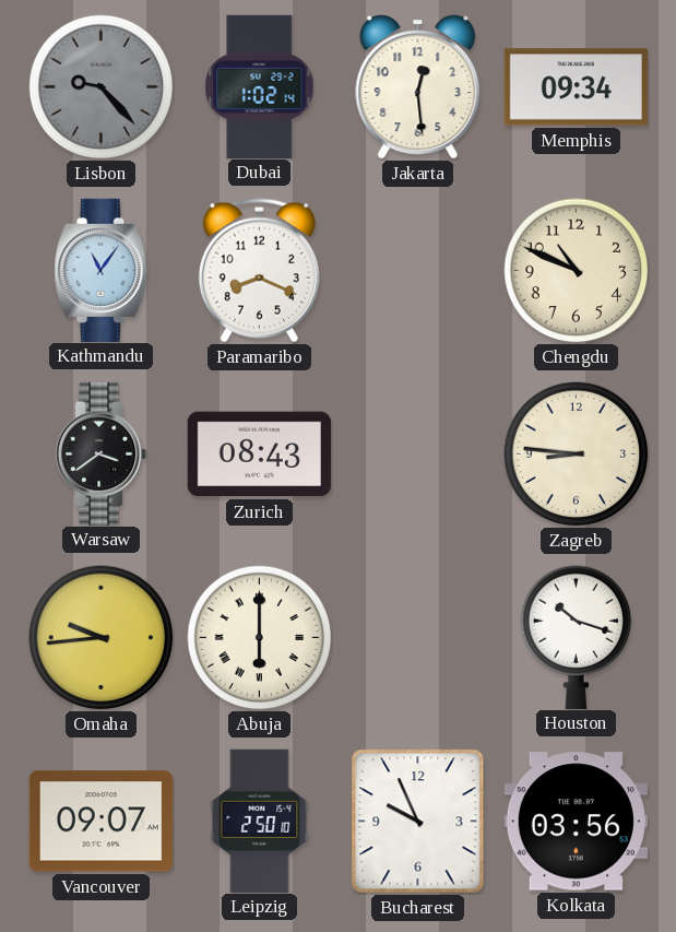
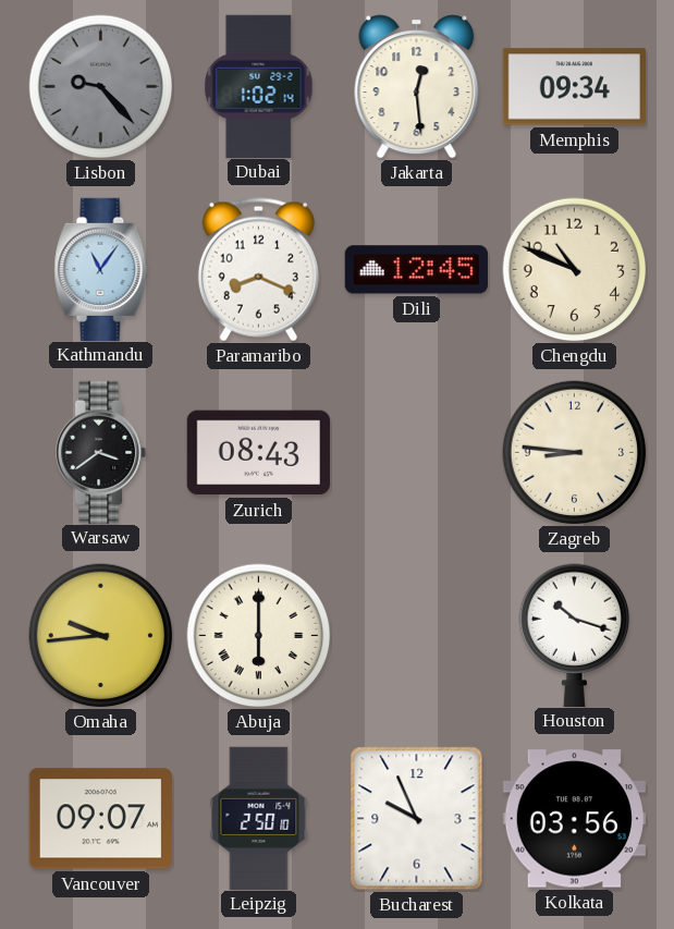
Dili: none -> 12:45 (416, 270)
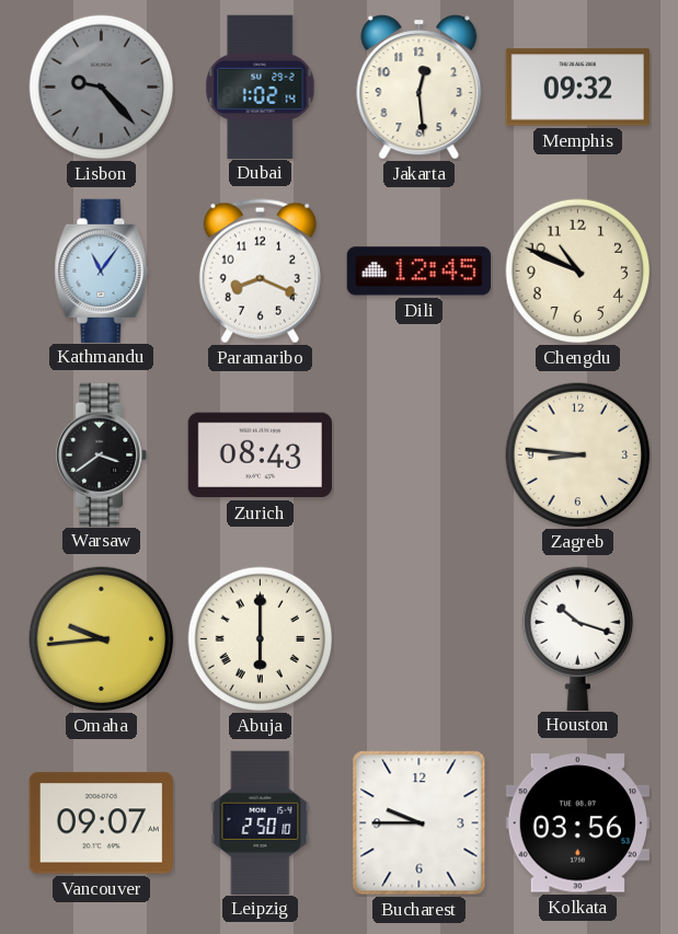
Memphis: 09:34 -> 09:32 (577, 88)
Bucharest: 9:56 -> 9:45 (420, 823)
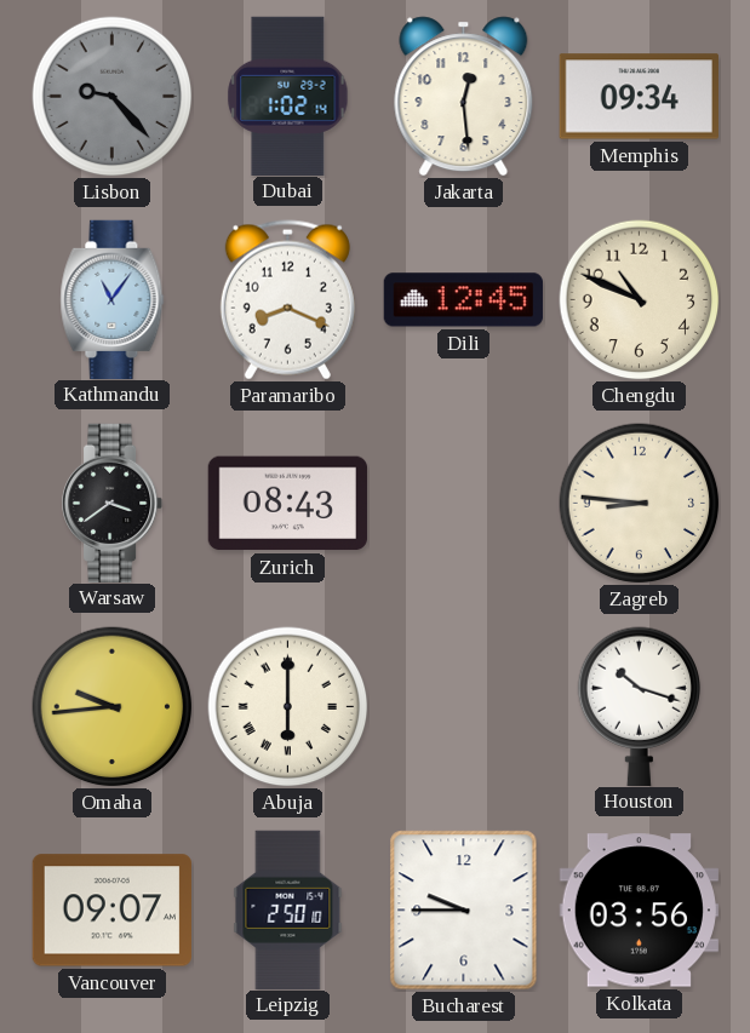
Memphis: 09:32 -> 09:34 (639, 97)
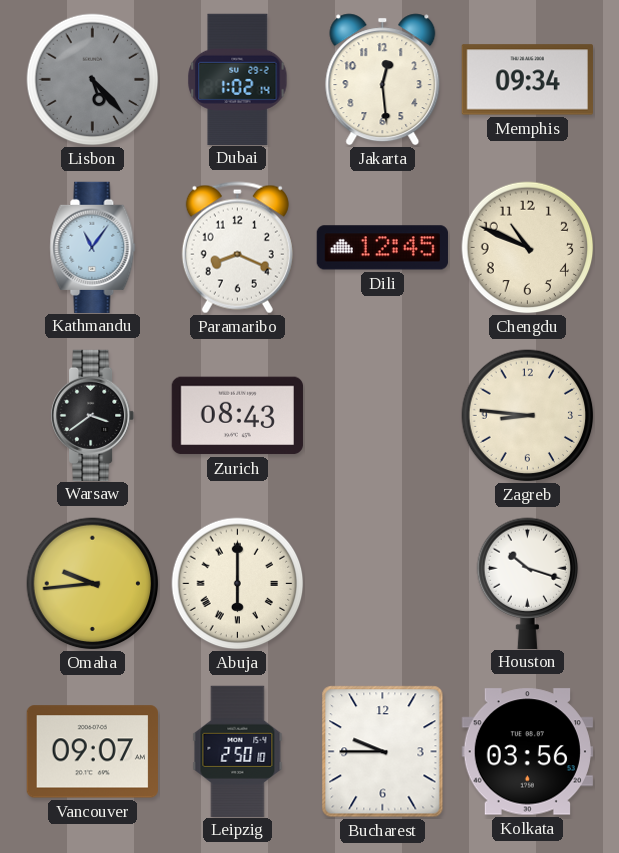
Lisbon: 9:23 -> 5:23 (93, 80)
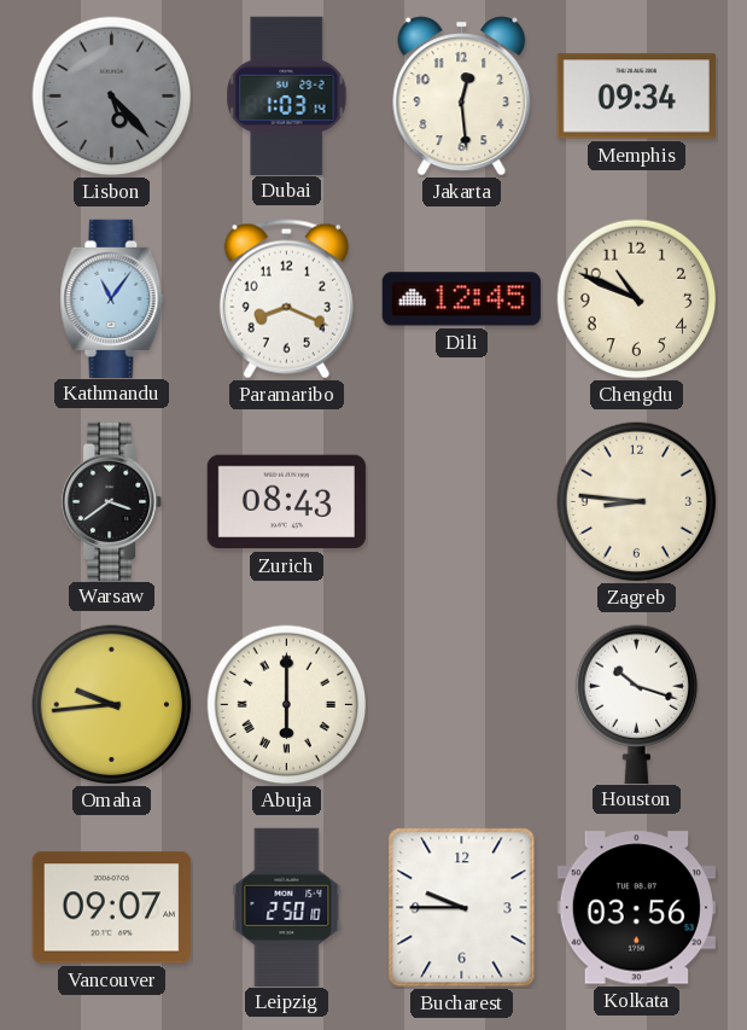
Dubai: 1:02 -> 1:03 (287, 95)
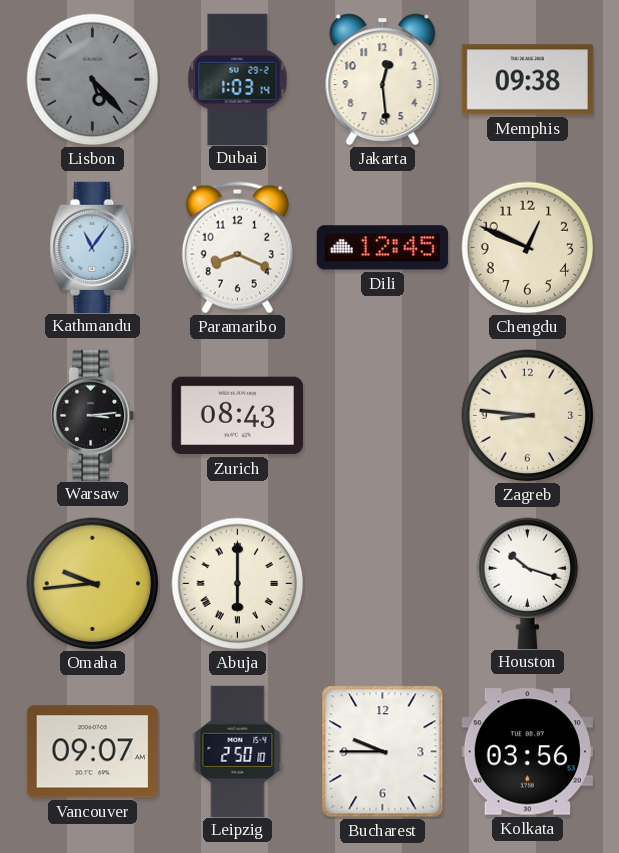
Memphis: 09:34 -> 09:38 (527, 80)
Chengdu: 10:49 -> 12:49 (528, 248)
Warsaw: 3:39 -> 3:14 (94, 415)
